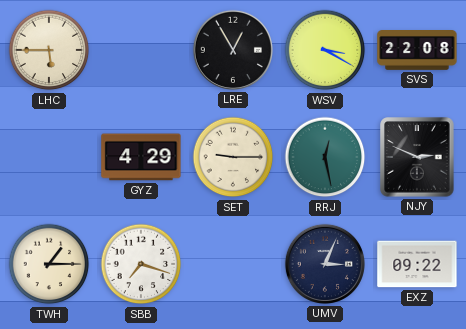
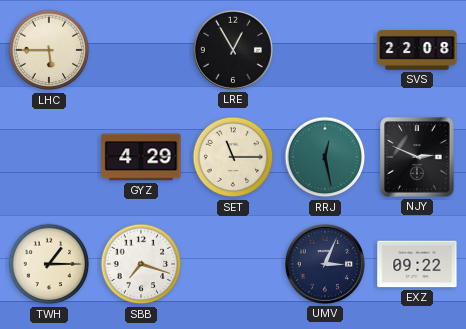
WSV: 3:20 -> none (325, 50)
SET: 9:15 -> 11:15 (233, 157)
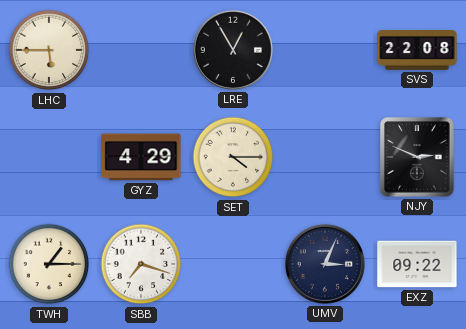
SET: 11:15 -> 4:15 (233, 157)
RRJ: 12:28 -> none (325, 157)
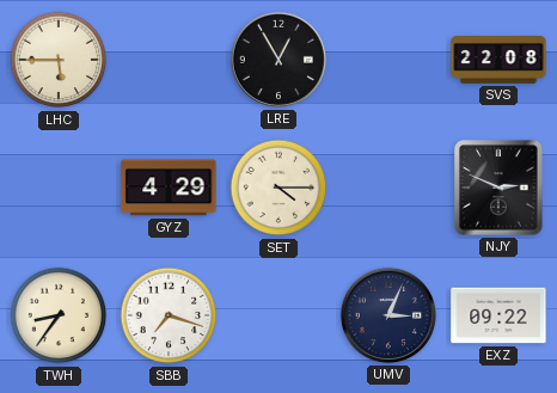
TWH: 1:15 -> 8:36 (59, 315)
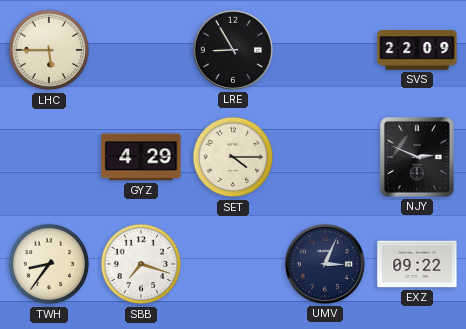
LRE: 12:55 -> 8:55 (233, 50)
SVS: 22:08 -> 22:09 (417, 51)
